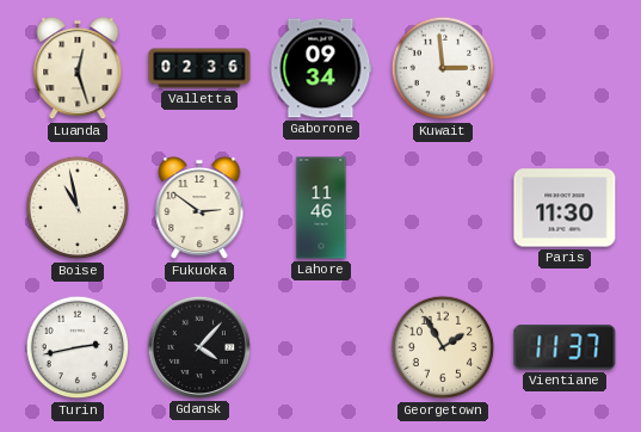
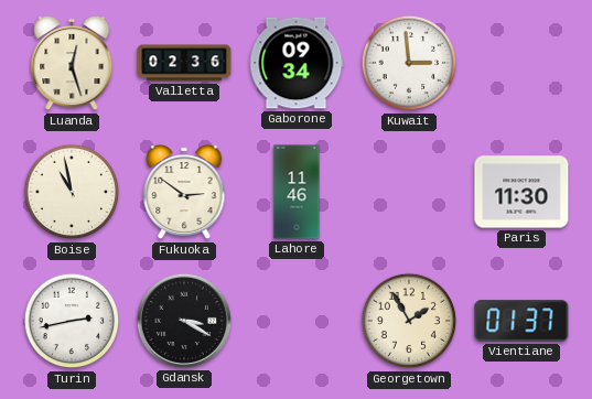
Gdansk: 4:07 -> 3:20 (184, 321)
Vientiane: 11:37 -> 01:37 (521, 321)
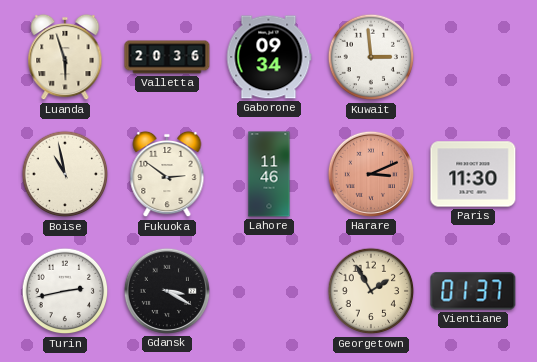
Luanda: 12:27 -> 5:57 (65, 57)
Valletta: 02:36 -> 20:36 (167, 57)
Harare: none -> 3:11 (371, 174)
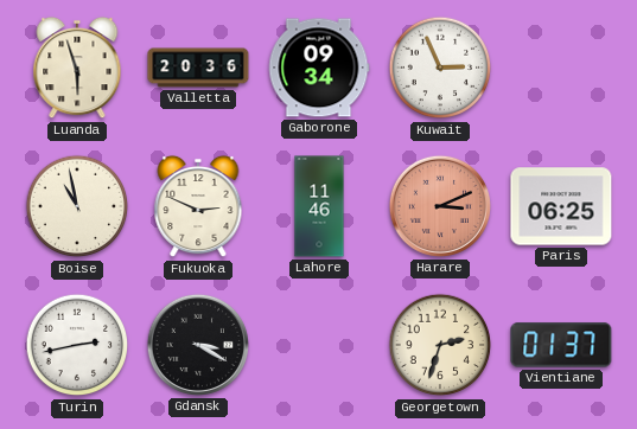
Kuwait: 2:59 -> 2:56 (440, 68)
Fukuoka: 2:51 -> 2:49 (198, 206)
Paris: 11:30 -> 06:25 (561, 206)
Georgetown: 1:55 -> 2:33 (440, 345)
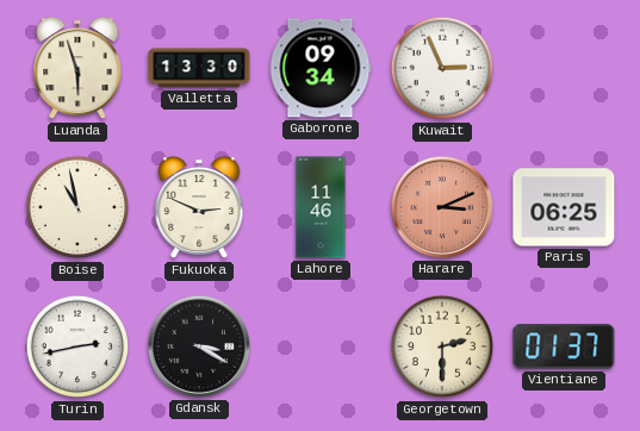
Valletta: 20:36 -> 13:30 (199, 68)
Georgetown: 2:33 -> 2:30 (442, 346)
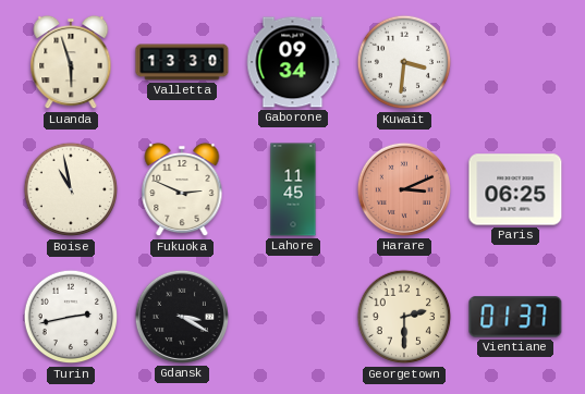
Kuwait: 2:56 -> 3:31 (404, 62)
Lahore: 11:46 -> 11:45 (293, 189)
